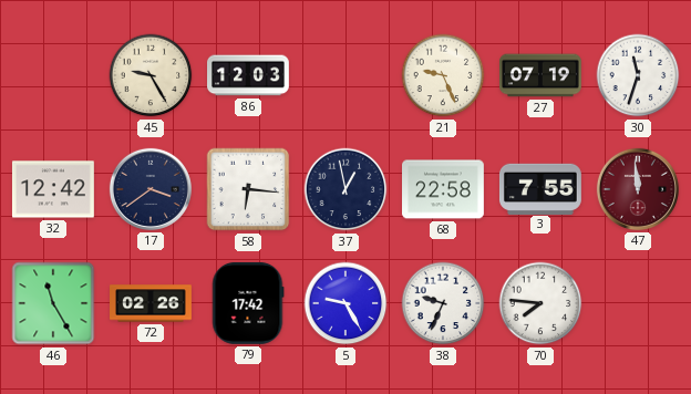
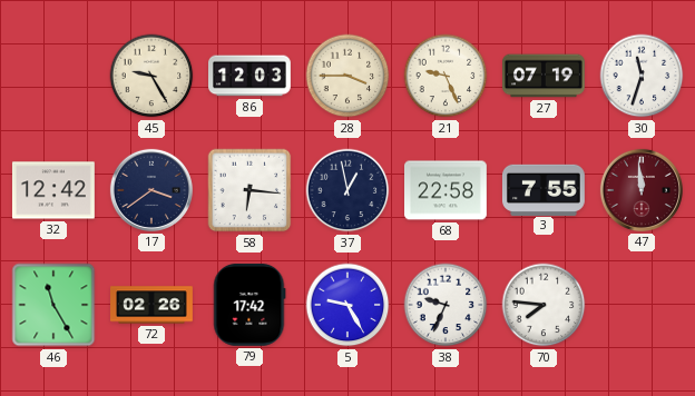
28: none -> 3:45 (347, 76)
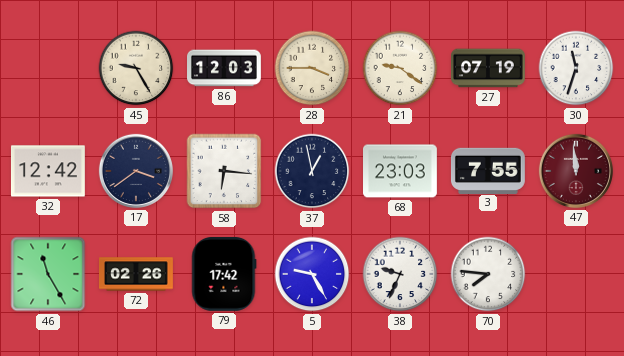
21: 9:26 -> 9:21 (400, 68)
68: 22:58 -> 23:03 (401, 171)
